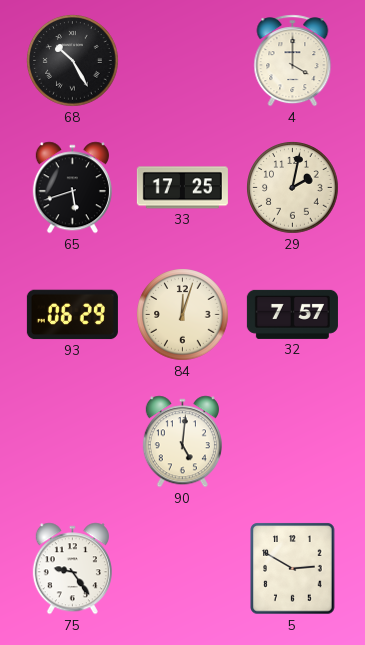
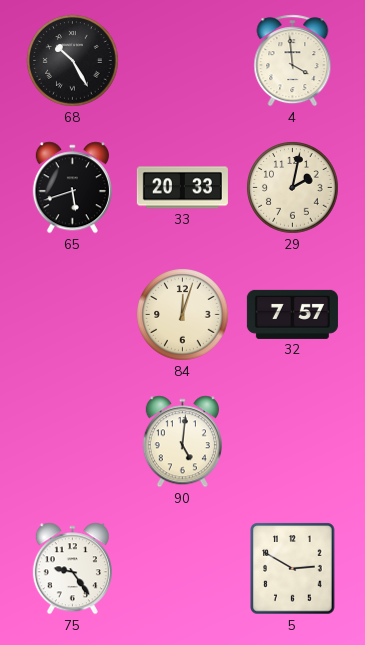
4: 4:00 -> 3:59 (293, 61)
33: 17:25 -> 20:33 (182, 188)
93: 06:29 -> none (72, 315)
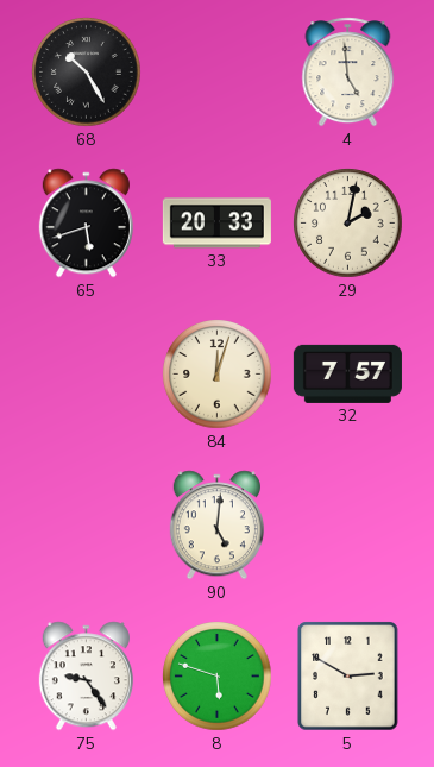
4: 3:59 -> 4:59 (348, 73)
8: none -> 5:48 (218, 677)
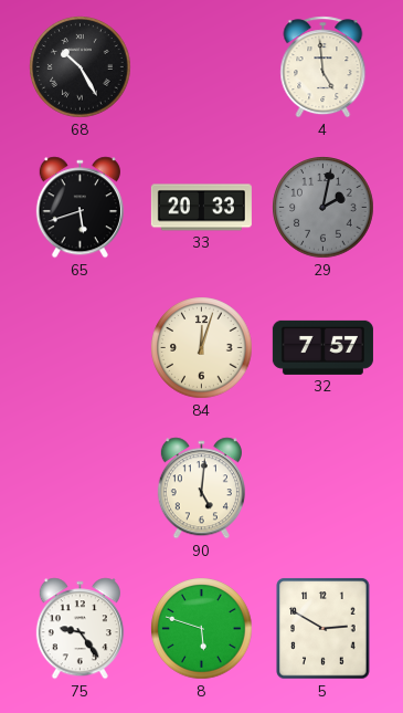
29 dial: cream -> grey (324, 208)
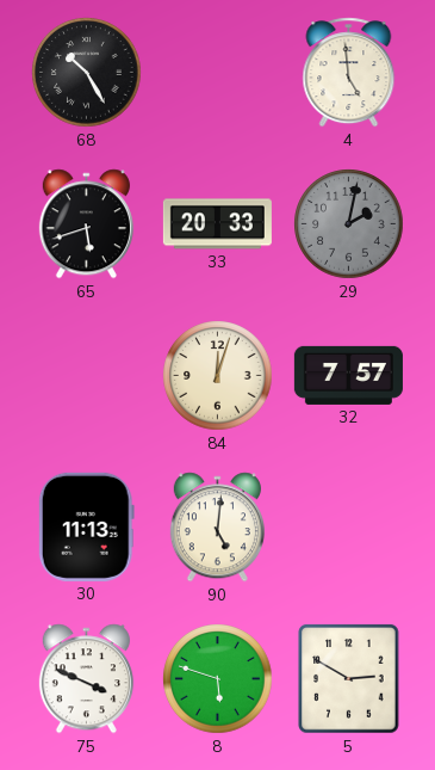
30: none -> 11:13 (86, 526)
75: 9:24 -> 3:49 (86, 679)
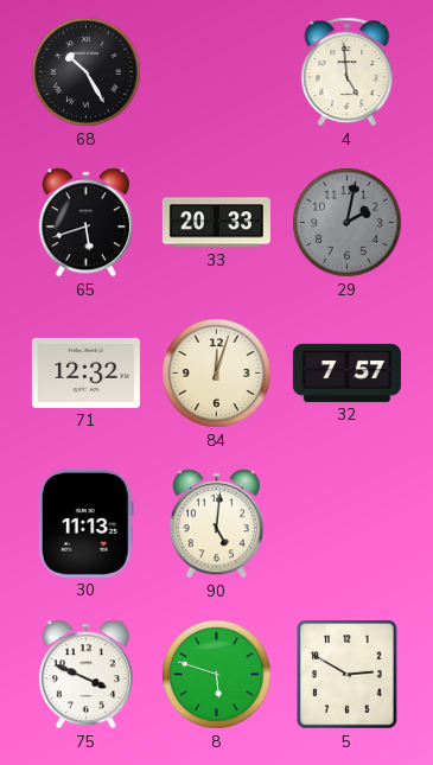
71: none -> 12:32 (85, 372)
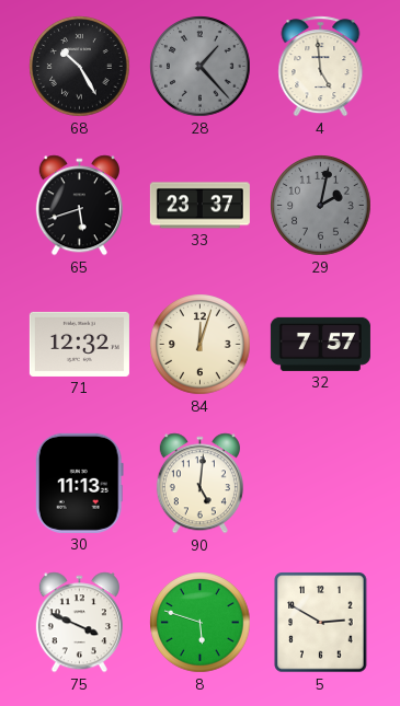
28: none -> 1:23 (201, 67)
33: 20:33 -> 23:37 (199, 206)
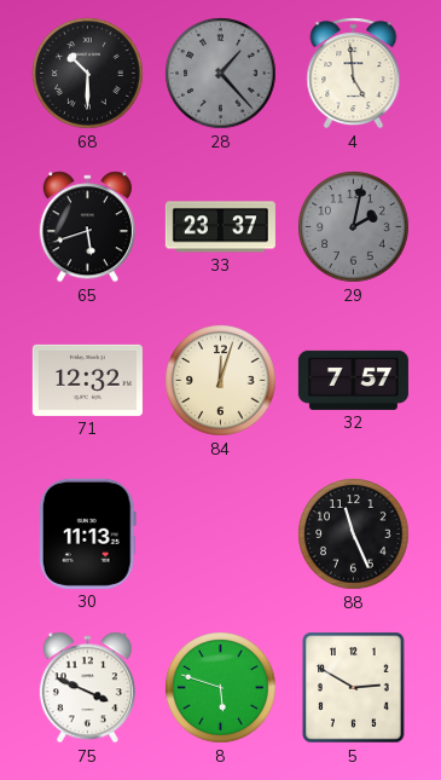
68: 10:25 -> 10:30 (88, 74)
90: 5:01 -> none (199, 484)
88: none -> 11:26 (354, 535)
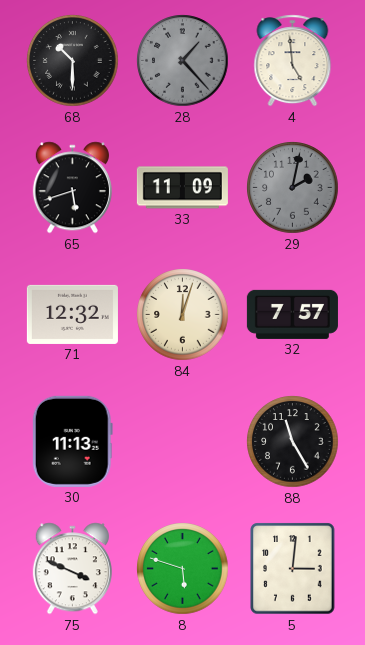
33: 23:37 -> 11:09 (182, 188)
88: 11:26 -> 11:25 (293, 442)
5: 2:50 -> 3:01 (293, 569)
